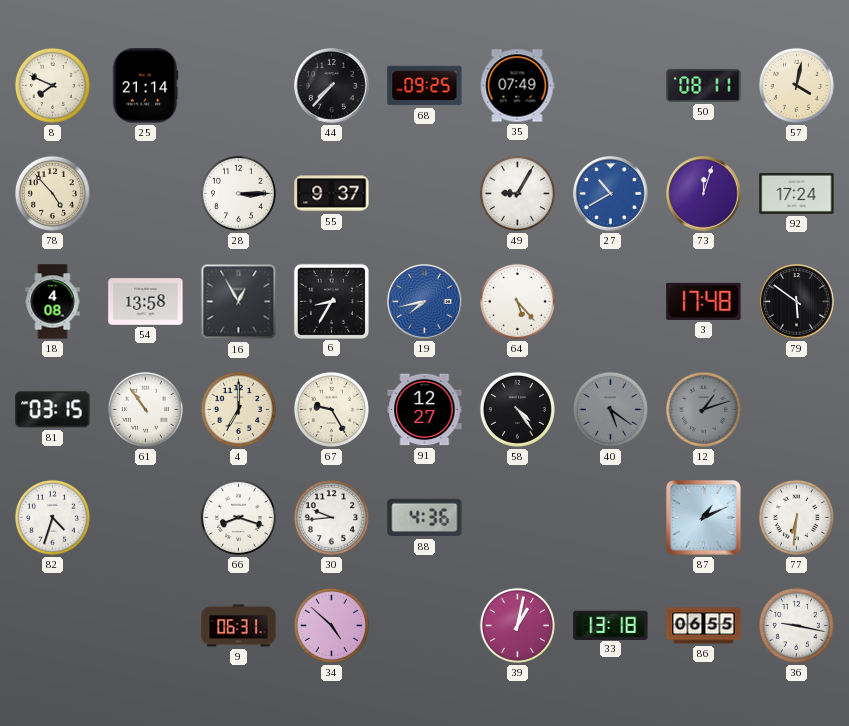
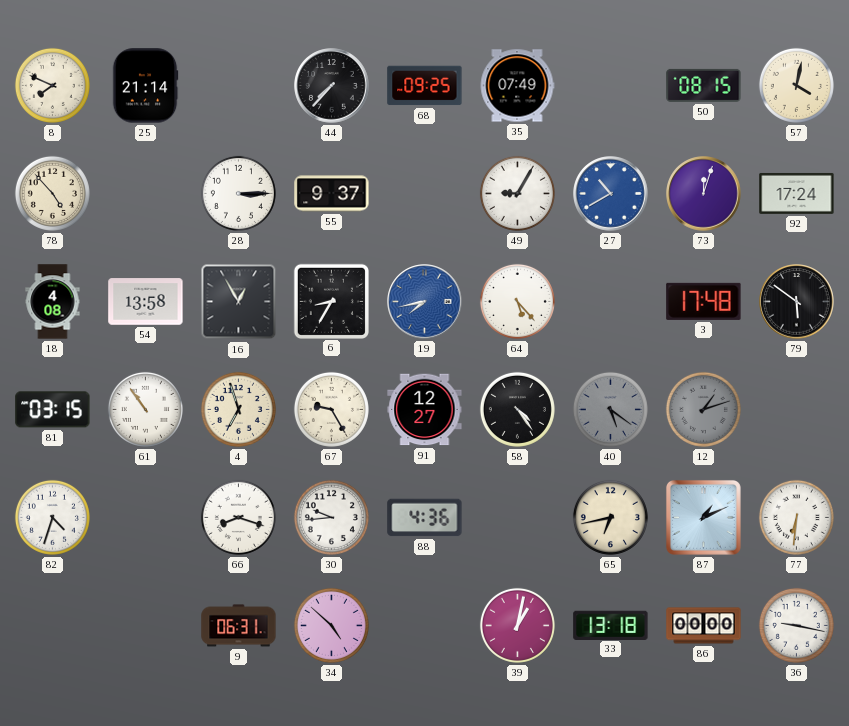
50: 08:11 -> 08:15 (704, 85)
4: 7:00 -> 6:57 (238, 409)
65: none -> 6:43 (610, 517)
86: 06:55 -> 00:00 (704, 626)
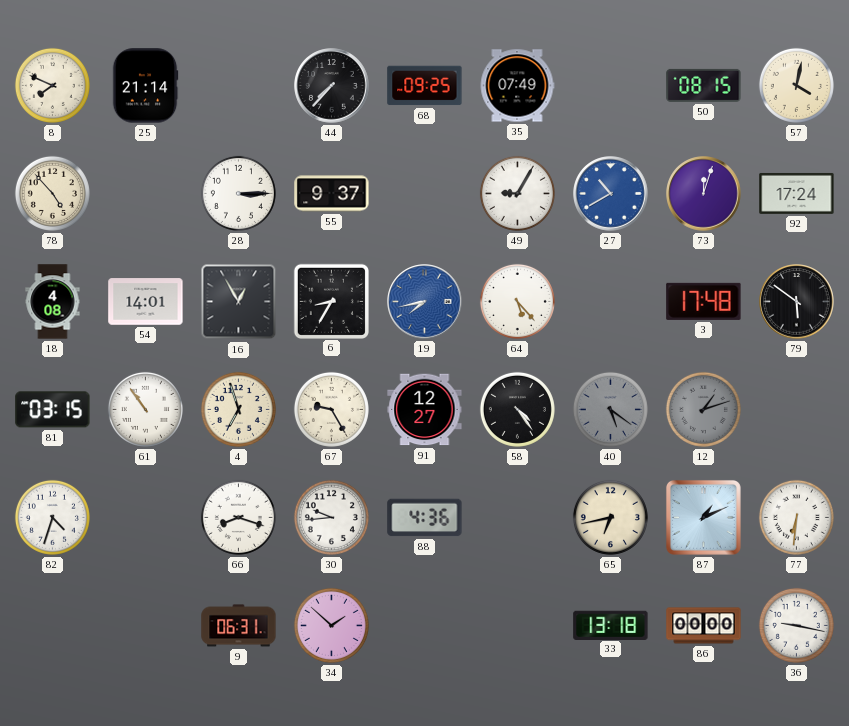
54: 13:58 -> 14:01 (146, 302)
34: 4:52 -> 1:52 (331, 625)
39: 1:02 -> none (517, 625)
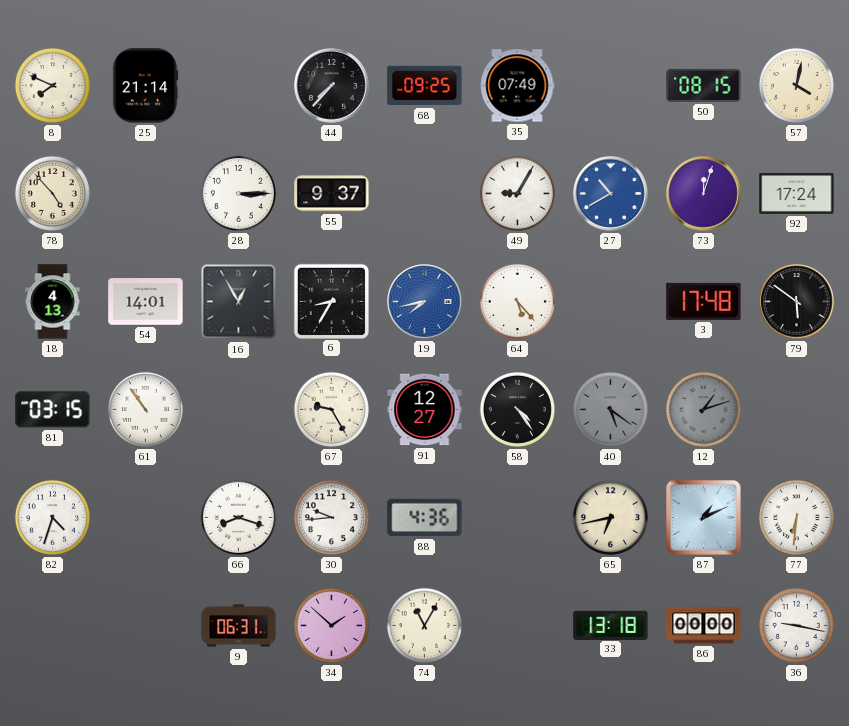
18: 4:08 -> 4:13 (53, 302)
4: 6:57 -> none (238, 409)
74: none -> 11:05 (424, 625)
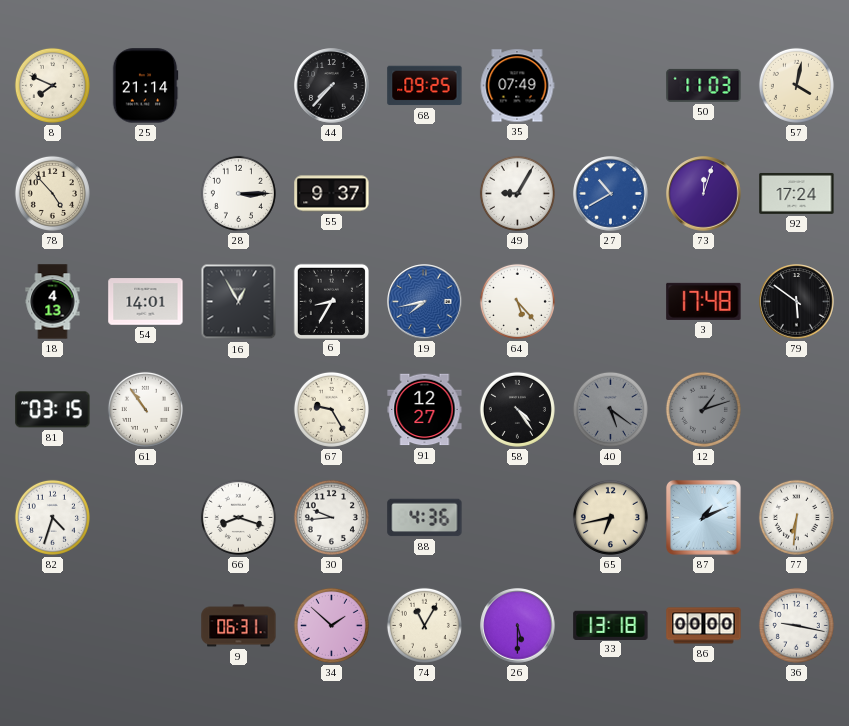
50: 08:15 -> 11:03 (704, 85)
26: none -> 5:30 (518, 626)
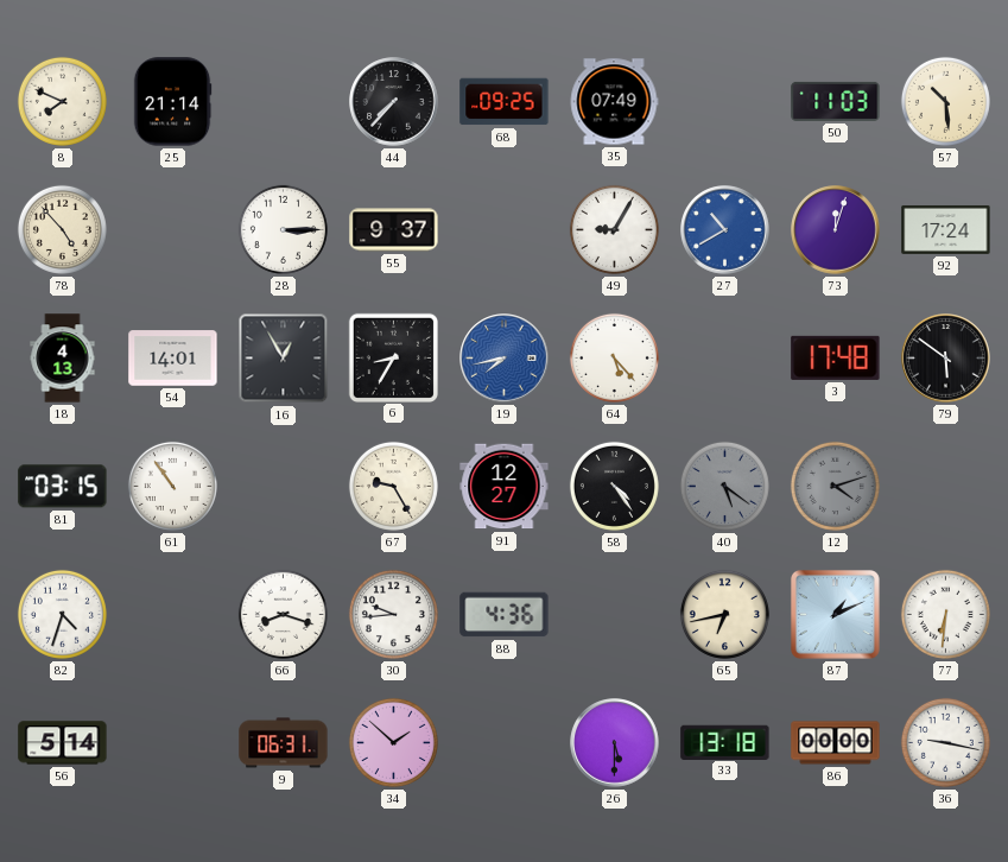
57: 4:02 -> 10:29 (945, 101)
12: 1:12 -> 4:12 (835, 486)
56: none -> 5:14 (63, 743)
74: 11:05 -> none (424, 625)
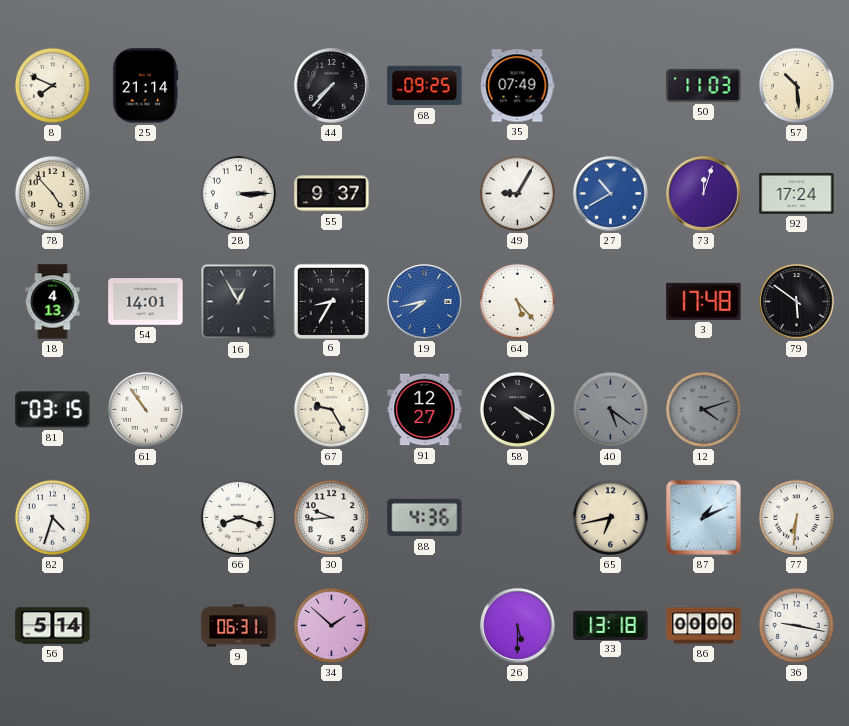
58: 4:24 -> 4:20 (517, 409)
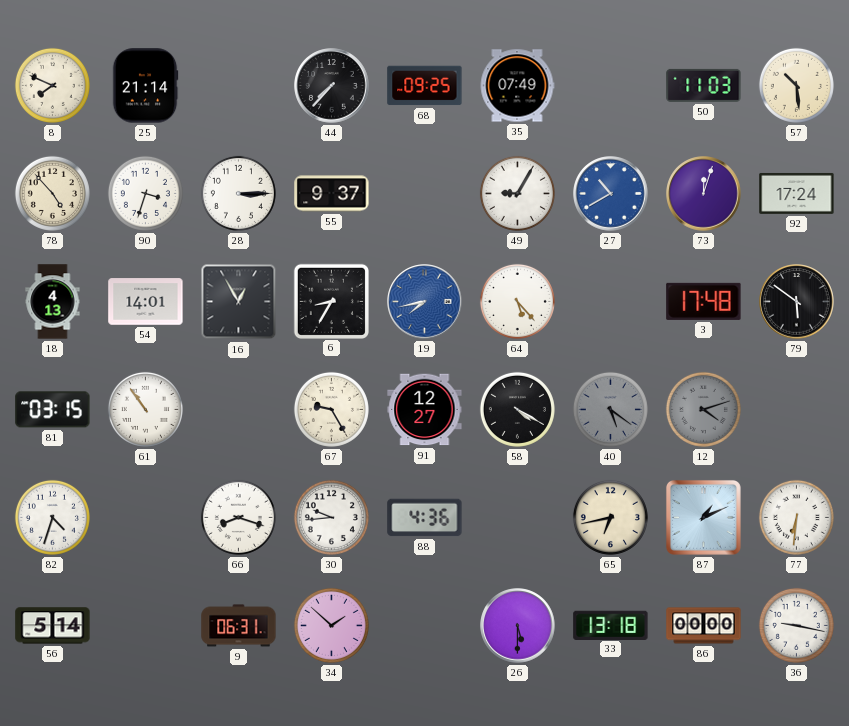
90: none -> 3:33 (145, 193)
